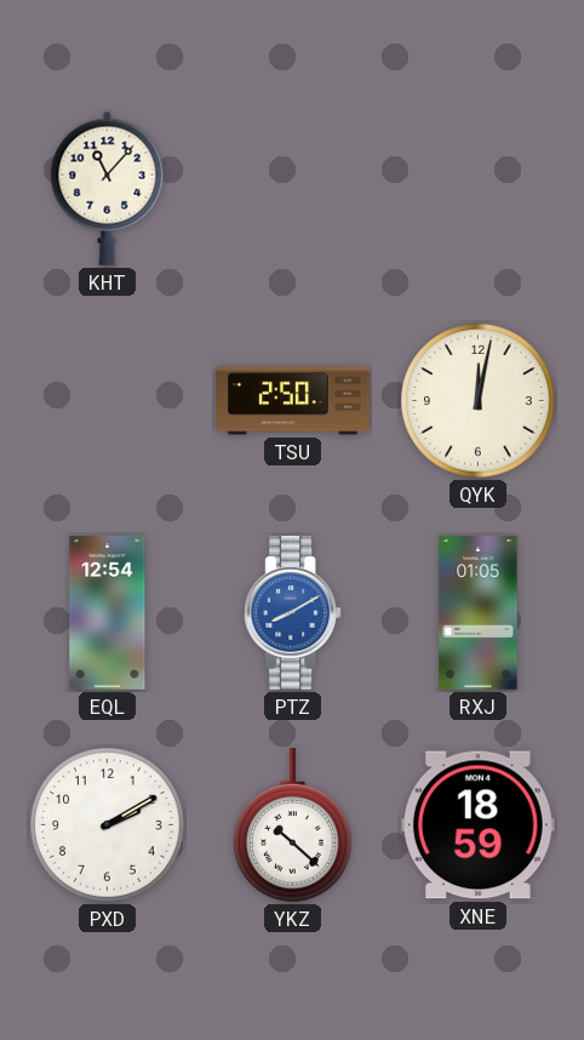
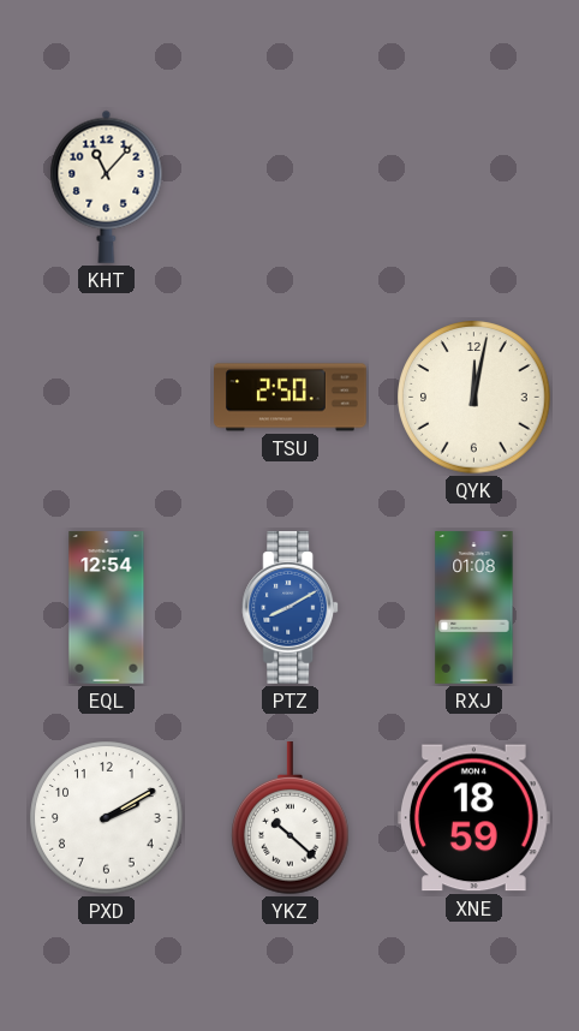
RXJ: 01:05 -> 01:08 (474, 608)
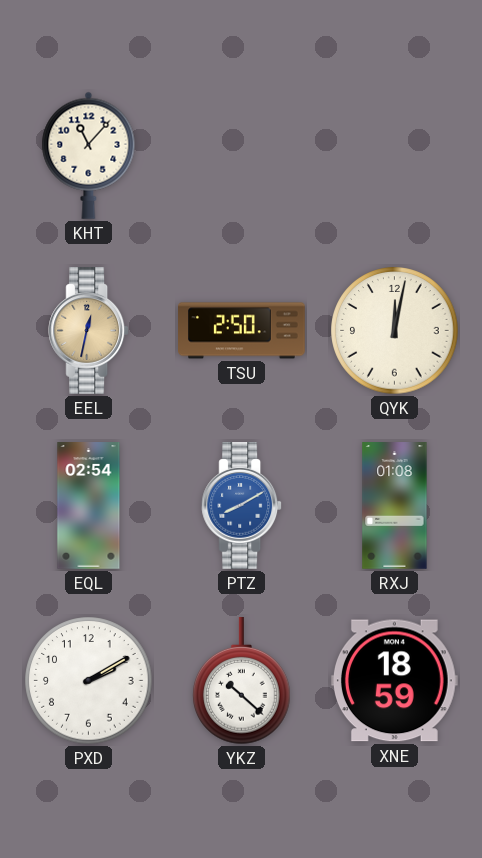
EEL: none -> 12:32 (89, 331)
EQL: 12:54 -> 02:54 (89, 506)
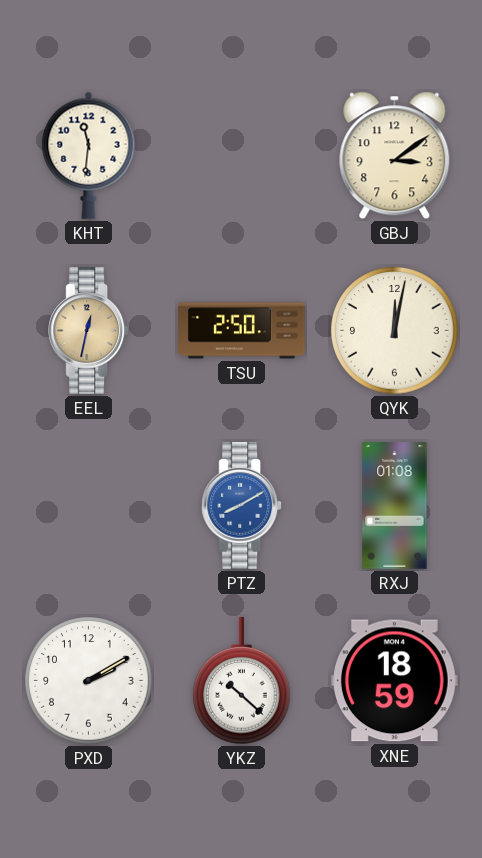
KHT: 11:07 -> 11:31 (89, 155)
GBJ: none -> 3:09 (395, 156)
EQL: 02:54 -> none (89, 506)
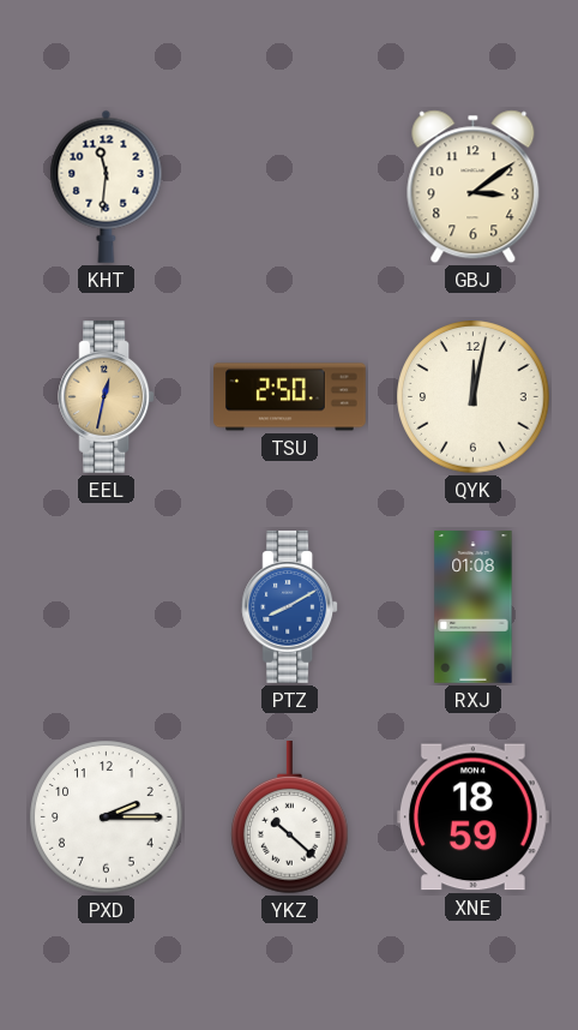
PXD: 2:10 -> 2:15 (107, 818)
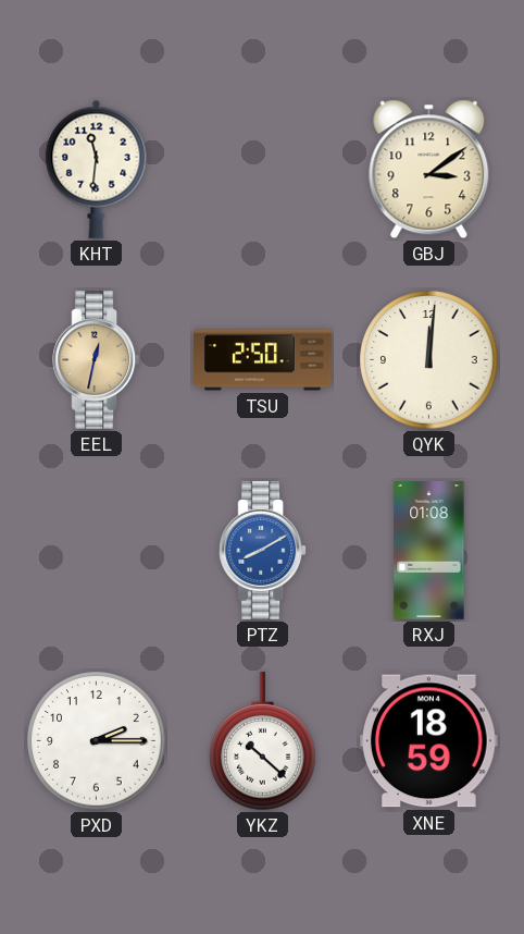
QYK: 12:02 -> 12:01 (429, 360)
